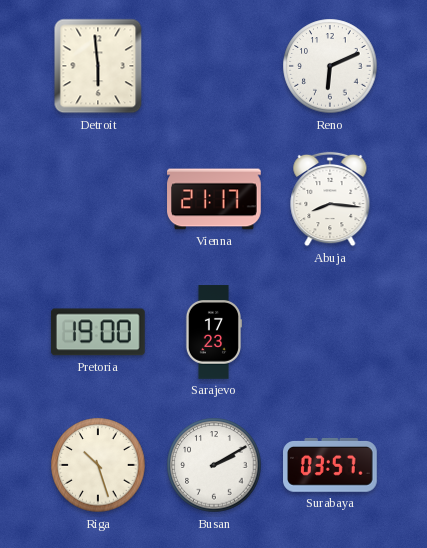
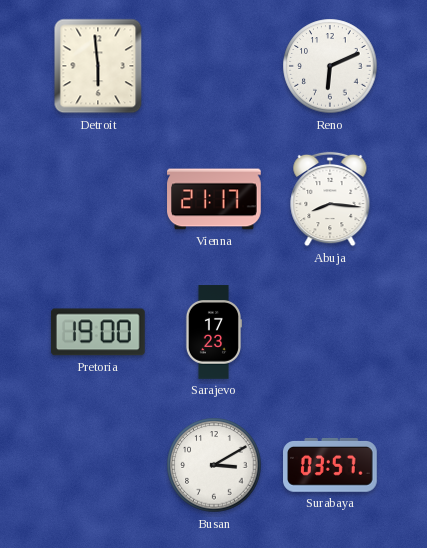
Riga: 10:27 -> none (98, 465)
Busan: 2:10 -> 3:10 (214, 465)
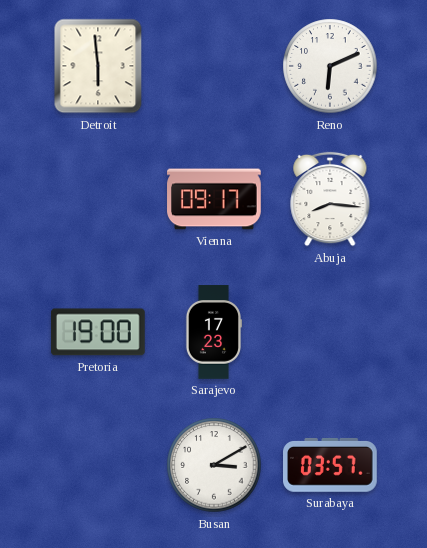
Vienna: 21:17 -> 09:17 (214, 199)
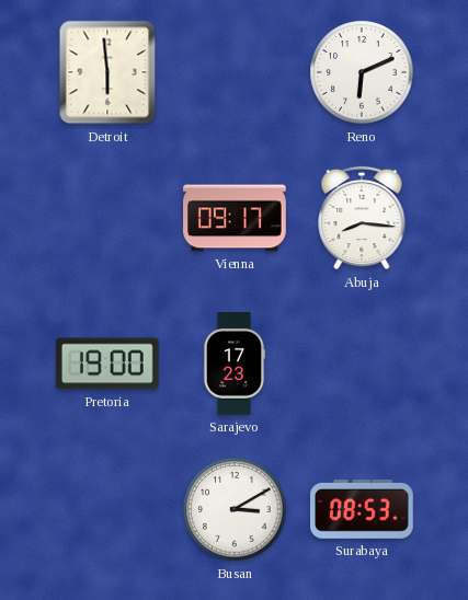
Surabaya: 03:57 -> 08:53 (363, 509)
